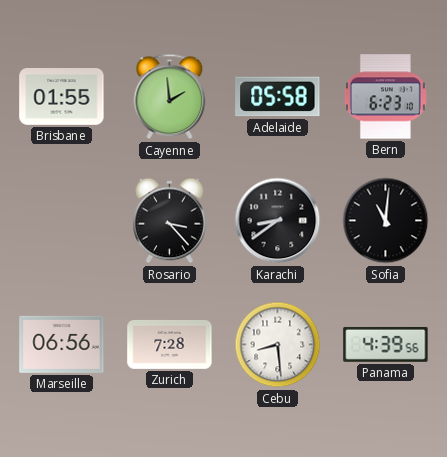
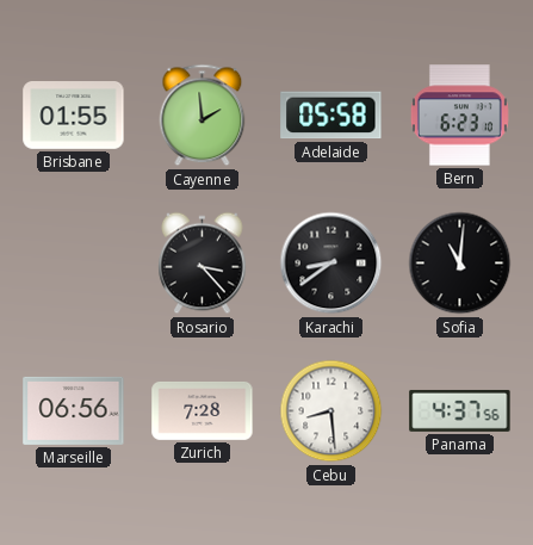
Panama: 4:39 -> 4:37 (460, 410)
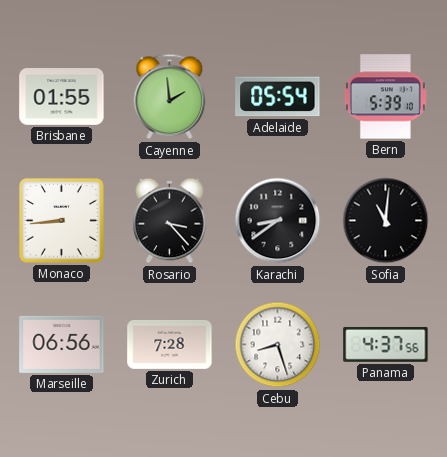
Adelaide: 05:58 -> 05:54 (278, 97)
Bern: 6:23 -> 5:39 (385, 97)
Monaco: none -> 8:44 (62, 221)
Cebu: 8:29 -> 8:27 (278, 345)
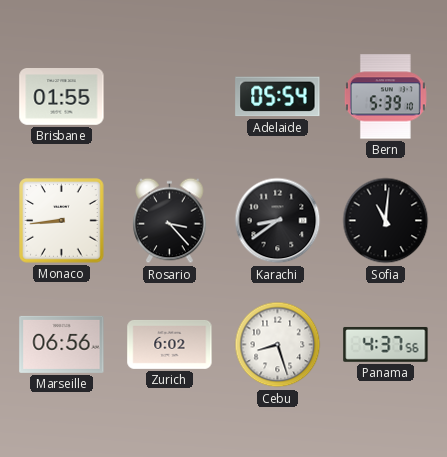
Cayenne: 1:59 -> none (170, 97)
Zurich: 7:28 -> 6:02 (170, 344)
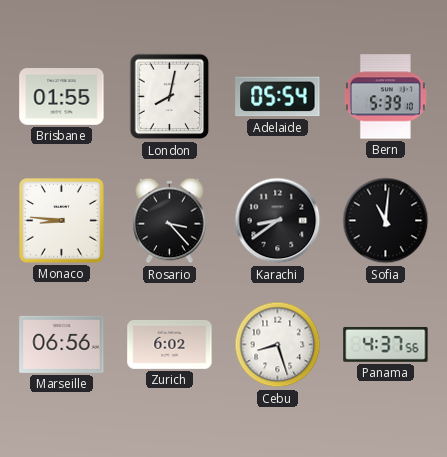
London: none -> 8:02 (170, 97)
Monaco: 8:44 -> 8:46 (62, 221)
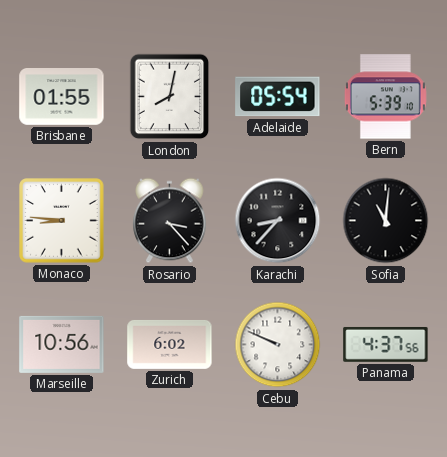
Karachi: 8:39 -> 8:37 (278, 221)
Marseille: 06:56 -> 10:56 (62, 344)
Cebu: 8:27 -> 9:49 (278, 345)
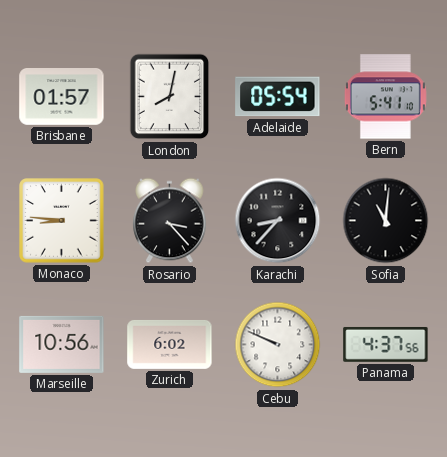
Brisbane: 01:55 -> 01:57 (62, 97)
Bern: 5:39 -> 5:41 (385, 97)
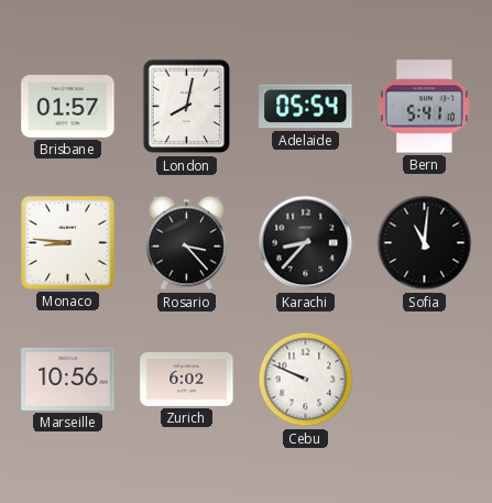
Panama: 4:37 -> none (386, 344)
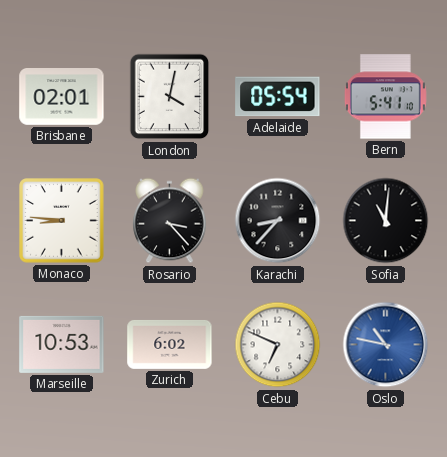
Brisbane: 01:57 -> 02:01 (62, 97)
London: 8:02 -> 4:02 (170, 97)
Marseille: 10:56 -> 10:53 (62, 344)
Cebu: 9:49 -> 6:49 (278, 345)
Oslo: none -> 10:47 (386, 345)
